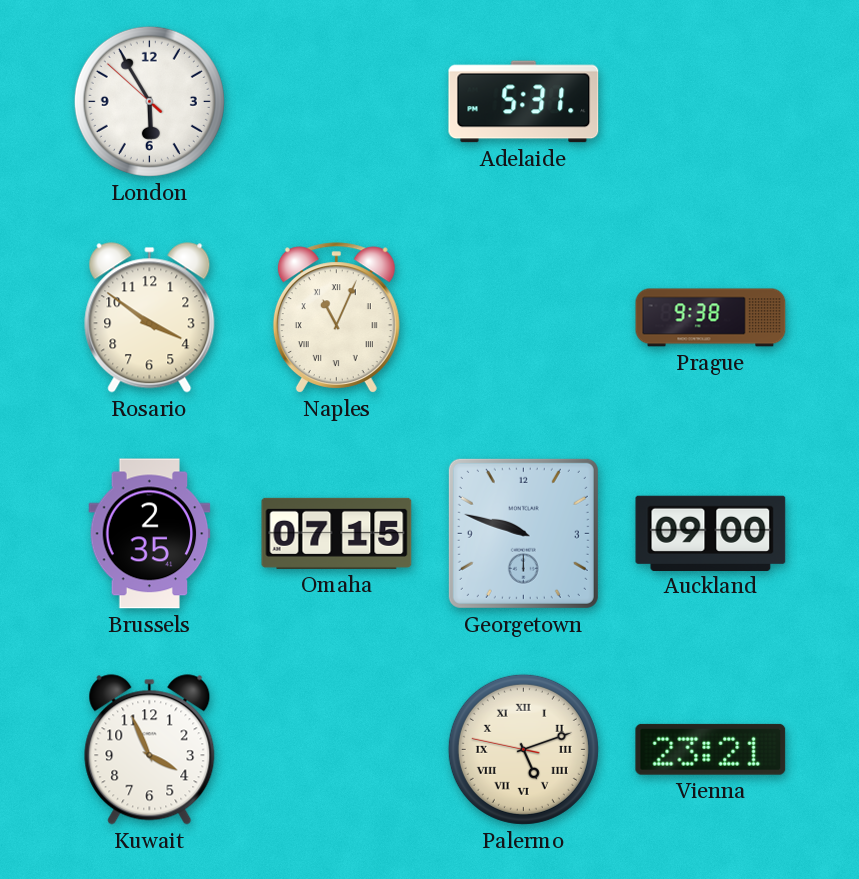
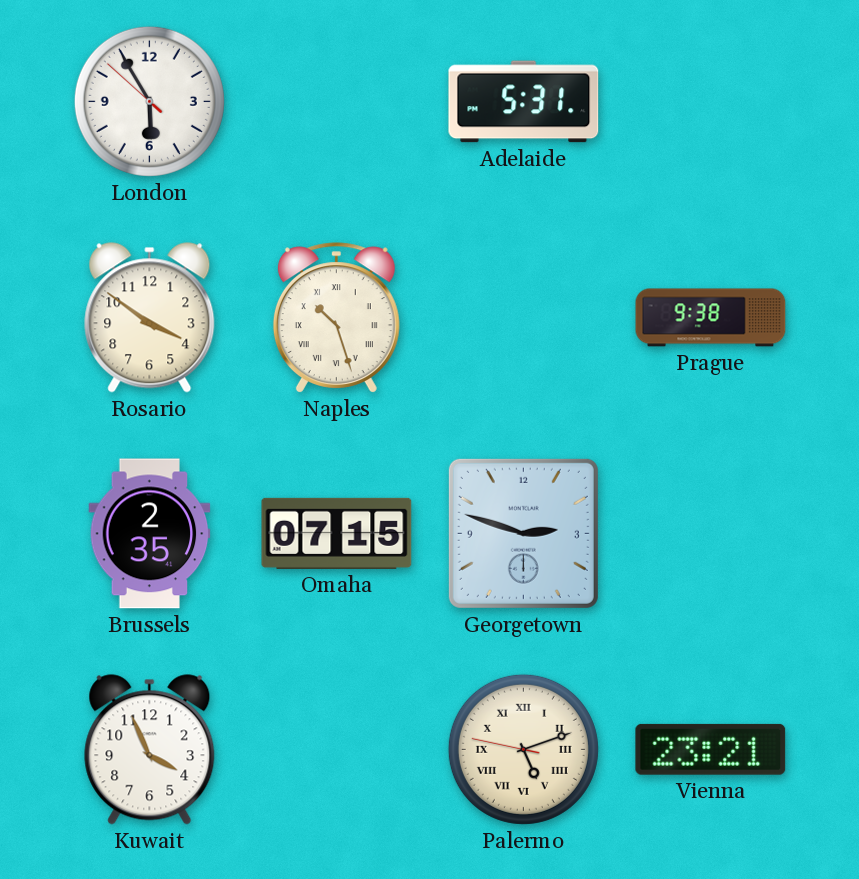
Naples: 11:04 -> 10:27 (336, 318)
Georgetown: 9:48 -> 2:48 (523, 533)
Auckland: 09:00 -> none (711, 533)
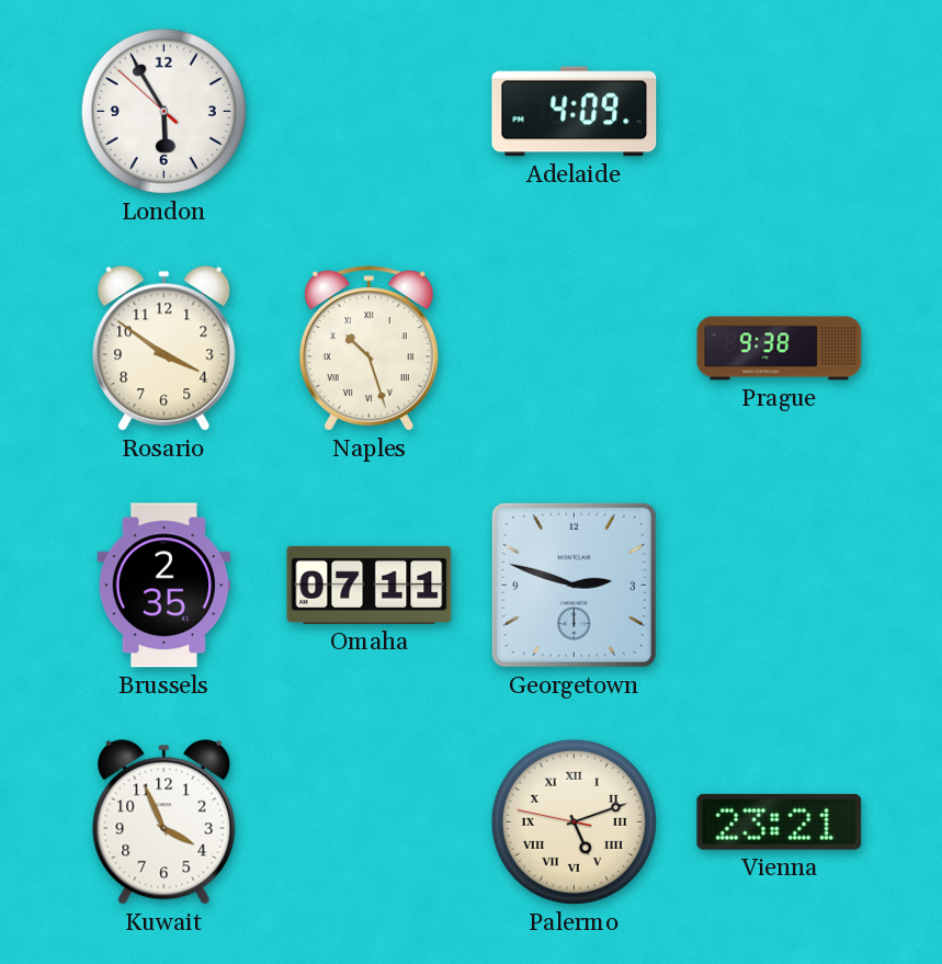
Adelaide: 5:31 -> 4:09 (575, 112)
Omaha: 07:15 -> 07:11 (370, 585)
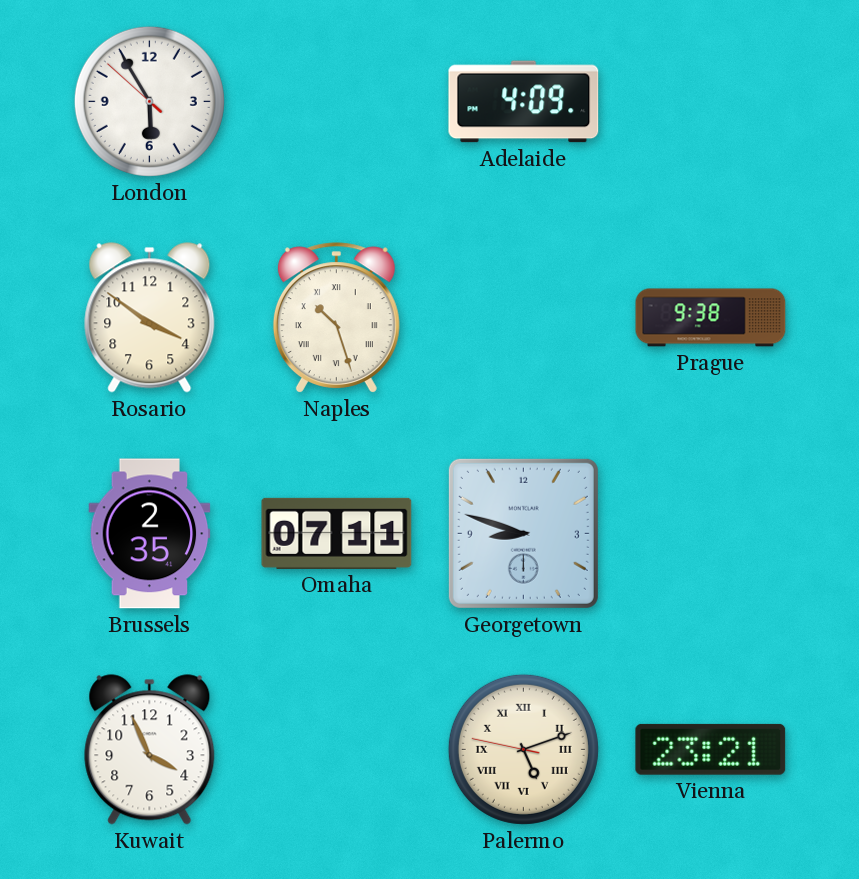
Georgetown: 2:48 -> 8:48 (523, 533)
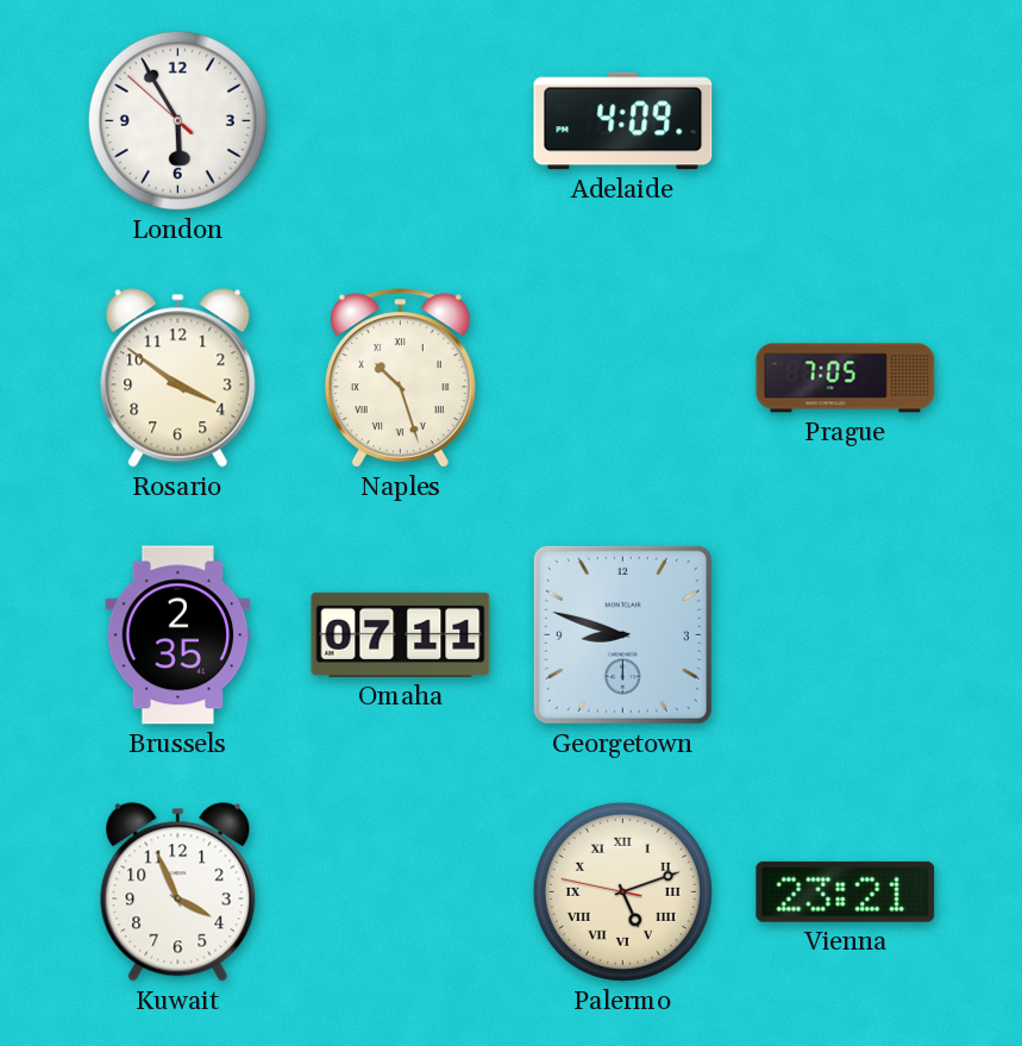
Prague: 9:38 -> 7:05 (846, 378)
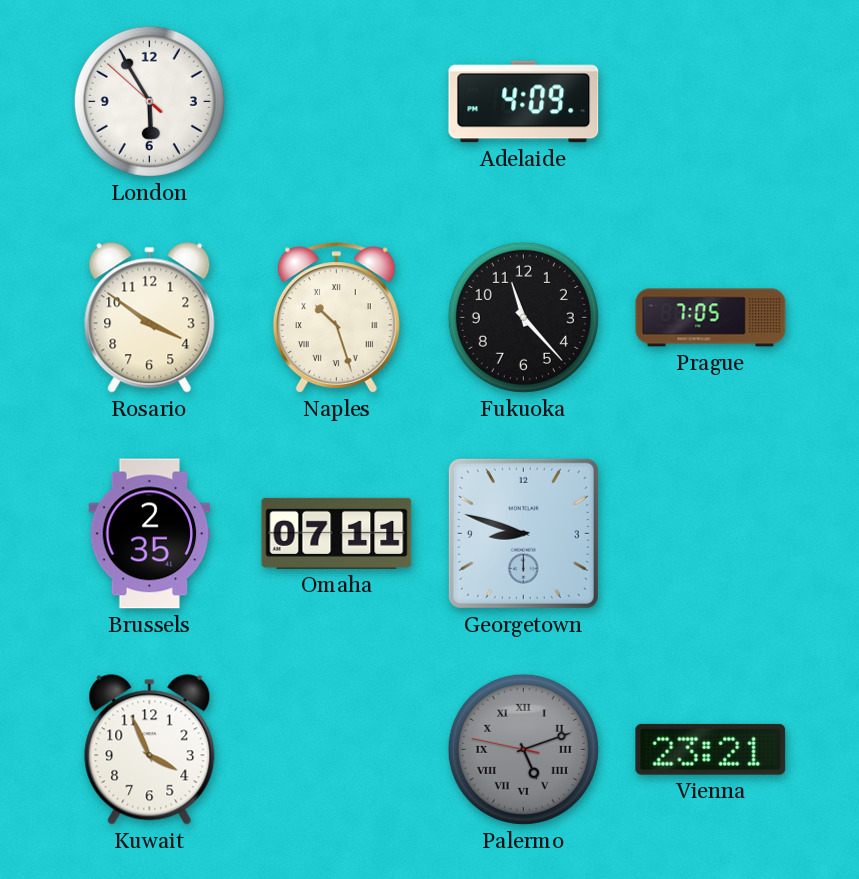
Fukuoka: none -> 11:23 (523, 317)
Palermo dial: cream -> grey (523, 749)
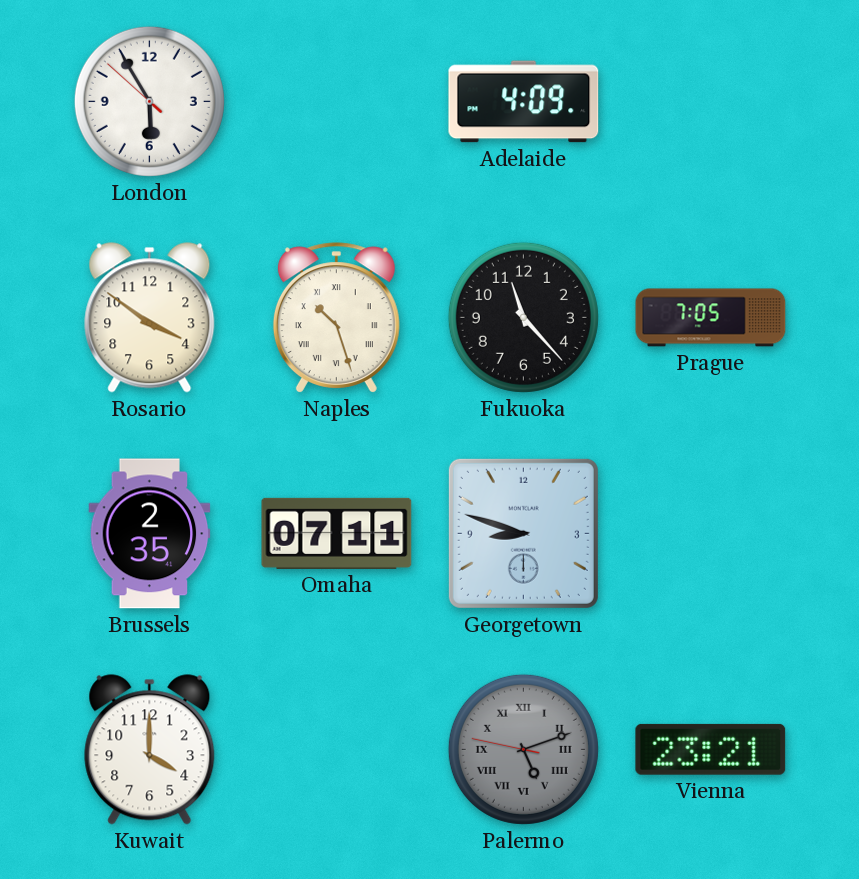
Kuwait: 3:56 -> 4:00 (150, 750)
